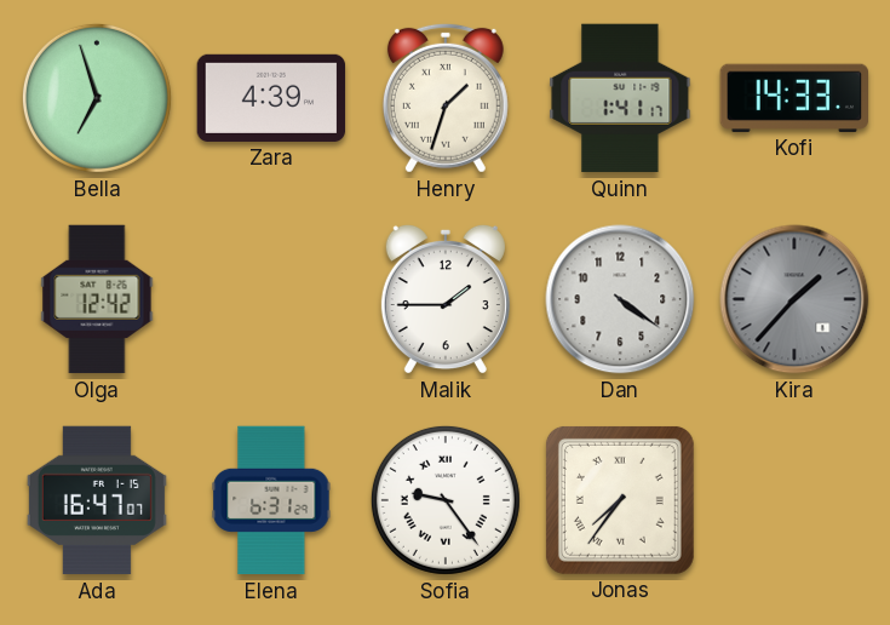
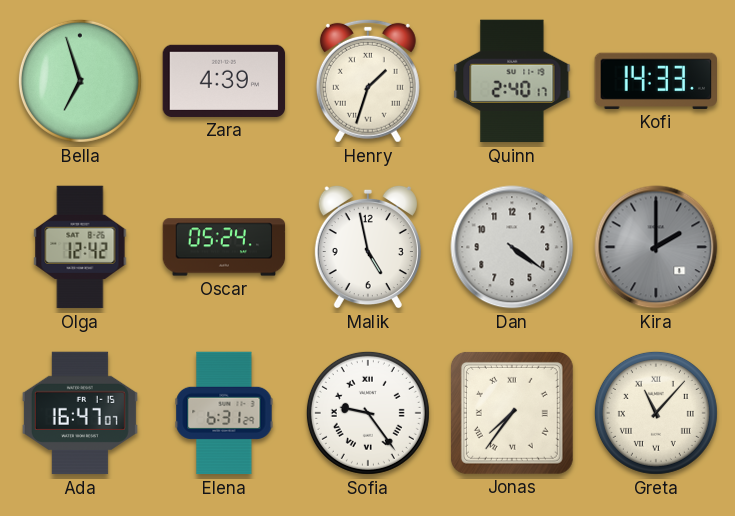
Quinn: 1:41 -> 2:40 (512, 81)
Oscar: none -> 05:24 (224, 247)
Malik: 1:45 -> 4:58 (368, 247)
Kira: 1:37 -> 2:00 (656, 247)
Greta: none -> 11:07 (656, 413)
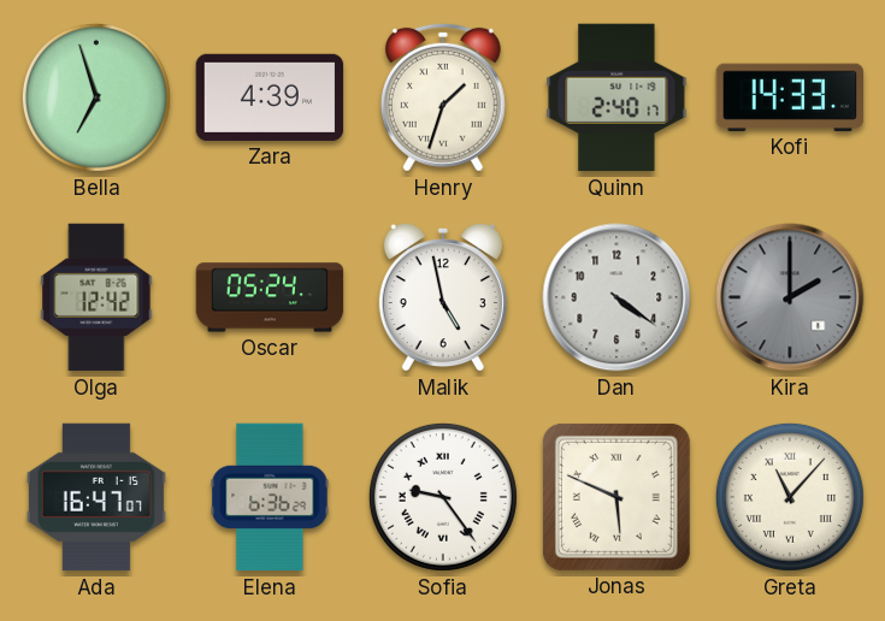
Elena: 6:31 -> 6:36 (270, 497)
Jonas: 7:36 -> 5:49 (616, 497)
